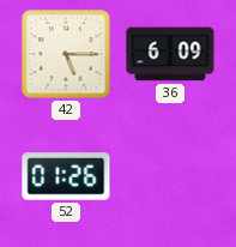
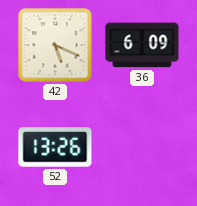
42: 5:15 -> 5:19 (55, 45)
52: 01:26 -> 13:26 (55, 147)
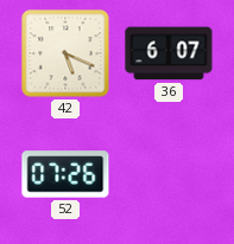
36: 6:09 -> 6:07 (169, 53)
52: 13:26 -> 07:26 (65, 174)
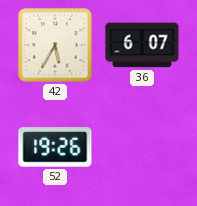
42: 5:19 -> 5:35 (55, 45)
52: 07:26 -> 19:26 (55, 147)
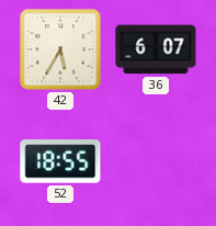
52: 19:26 -> 18:55 (60, 161)
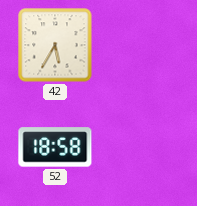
36: 6:07 -> none (156, 49)
52: 18:55 -> 18:58 (55, 147)
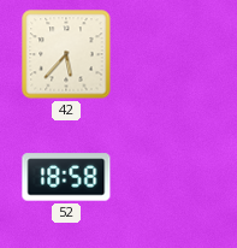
42: 5:35 -> 5:37 (66, 54)
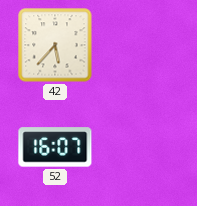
52: 18:58 -> 16:07 (55, 147)
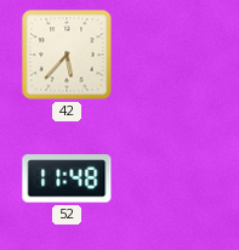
52: 16:07 -> 11:48 (67, 178)
